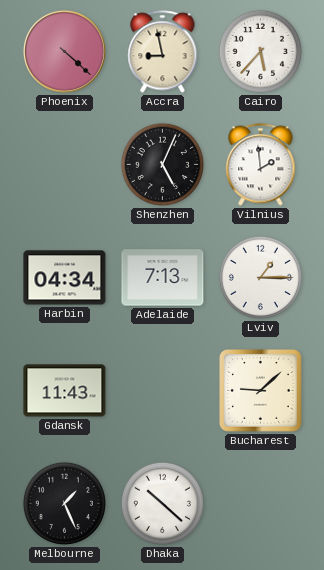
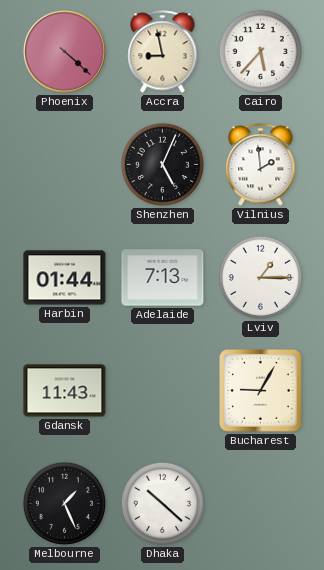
Harbin: 04:34 -> 01:44 (65, 278)
Bucharest: 9:08 -> 9:05 (261, 391)
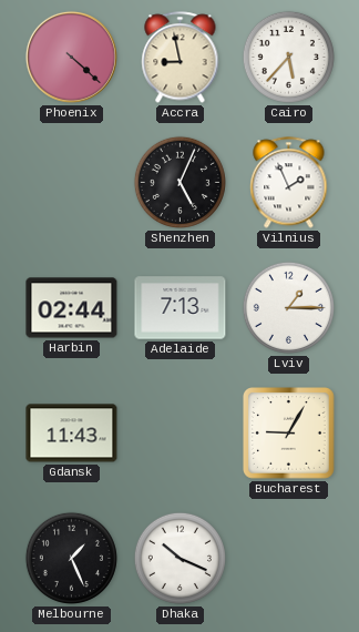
Vilnius: 1:59 -> 1:56 (289, 183)
Harbin: 01:44 -> 02:44 (72, 308)
Dhaka: 10:22 -> 10:19 (179, 558)
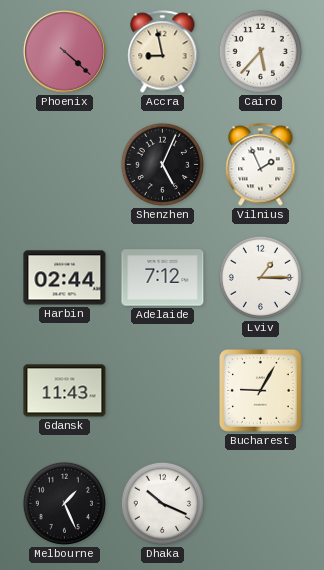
Adelaide: 7:13 -> 7:12 (163, 278)
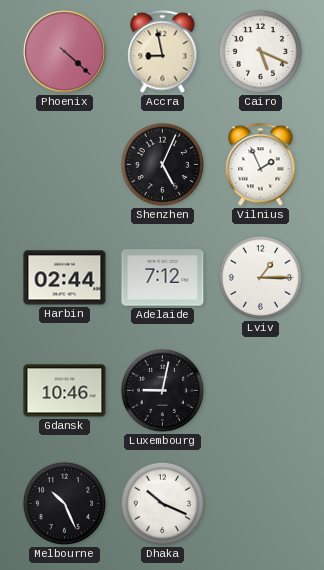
Cairo: 5:37 -> 5:19 (260, 51)
Gdansk: 11:43 -> 10:46 (65, 391)
Luxembourg: none -> 9:02 (162, 390)
Bucharest: 9:05 -> none (261, 391)
Melbourne: 1:26 -> 10:26 (64, 503)
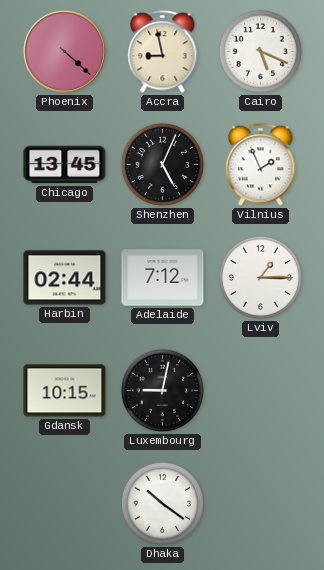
Chicago: none -> 13:45 (65, 165)
Gdansk: 10:46 -> 10:15 (65, 391)
Melbourne: 10:26 -> none (64, 503)
Dhaka: 10:19 -> 10:21 (162, 503)
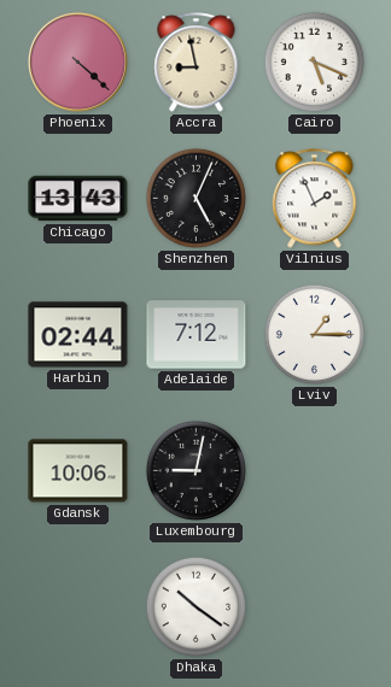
Chicago: 13:45 -> 13:43 (78, 199)
Gdansk: 10:15 -> 10:06 (78, 471)
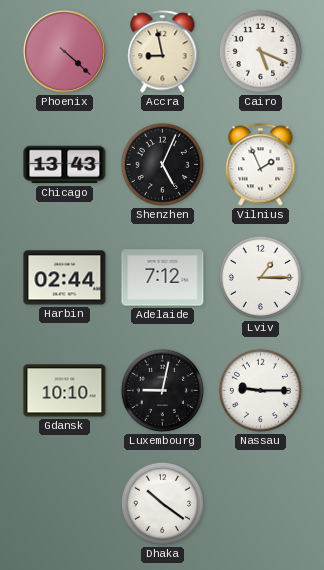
Gdansk: 10:06 -> 10:10 (65, 391)
Nassau: none -> 9:15 (260, 390)
